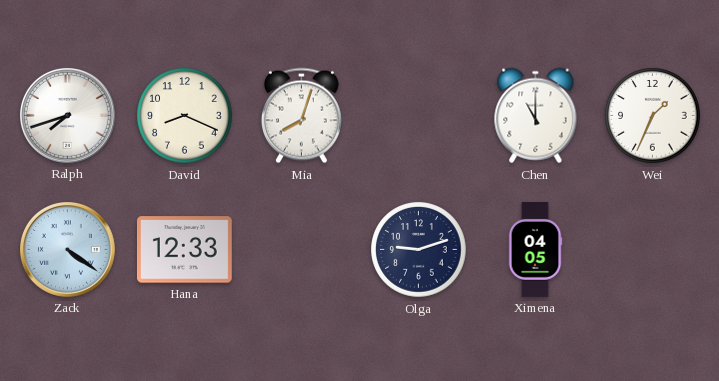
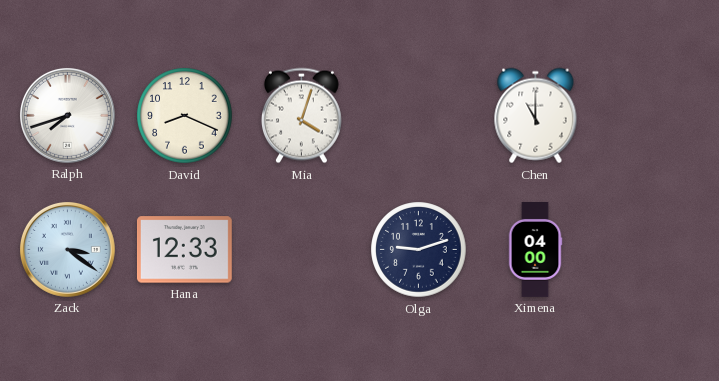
Mia: 8:03 -> 4:03 (301, 116)
Wei: 1:34 -> none (653, 116)
Zack: 4:21 -> 3:21 (67, 249)
Ximena: 04:05 -> 04:00 (535, 250)
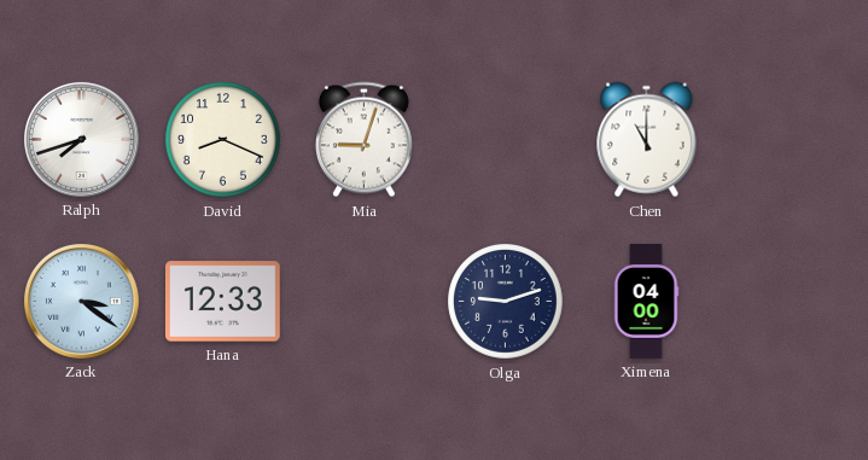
Mia: 4:03 -> 9:03 (363, 140)
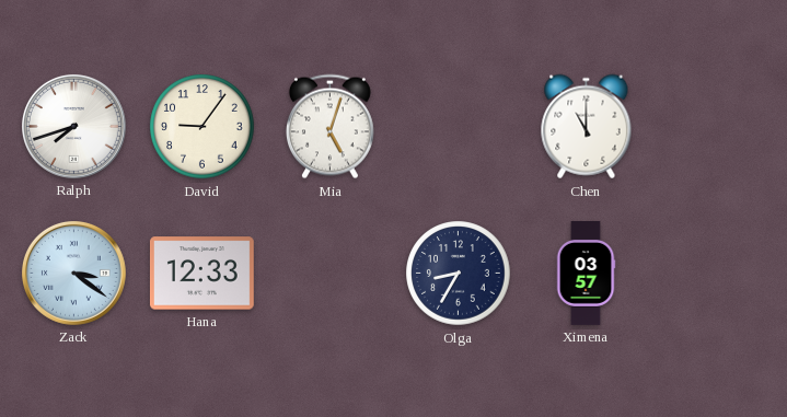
David: 8:19 -> 9:06 (202, 127)
Mia: 9:03 -> 5:03 (329, 127)
Olga: 9:12 -> 8:35 (459, 274)
Ximena: 04:00 -> 03:57 (586, 274)
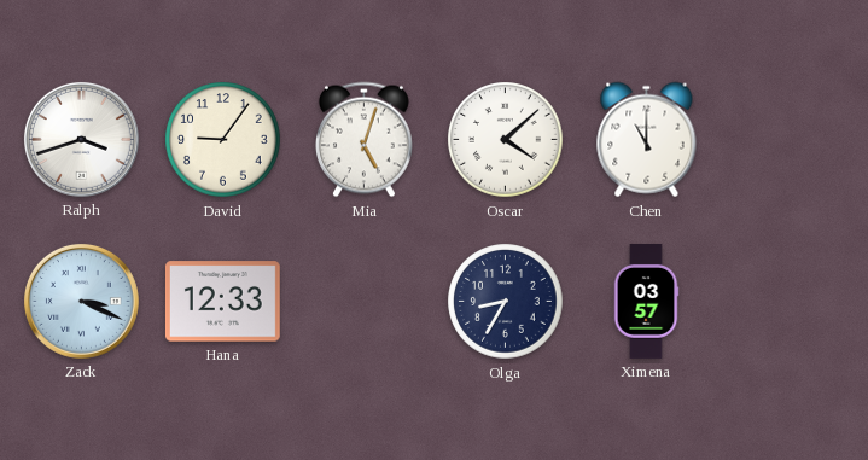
Ralph: 7:42 -> 3:42 (81, 139)
Oscar: none -> 4:08 (506, 140)
Zack: 3:21 -> 3:19 (81, 301)
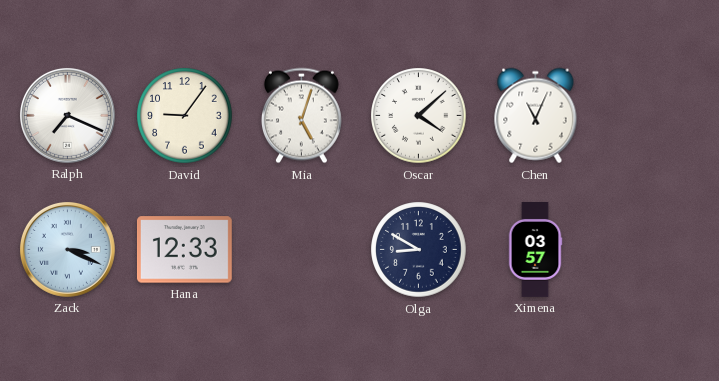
Ralph: 3:42 -> 7:19 (67, 115)
Chen: 11:00 -> 11:04 (536, 116)
Olga: 8:35 -> 8:50 (419, 250)
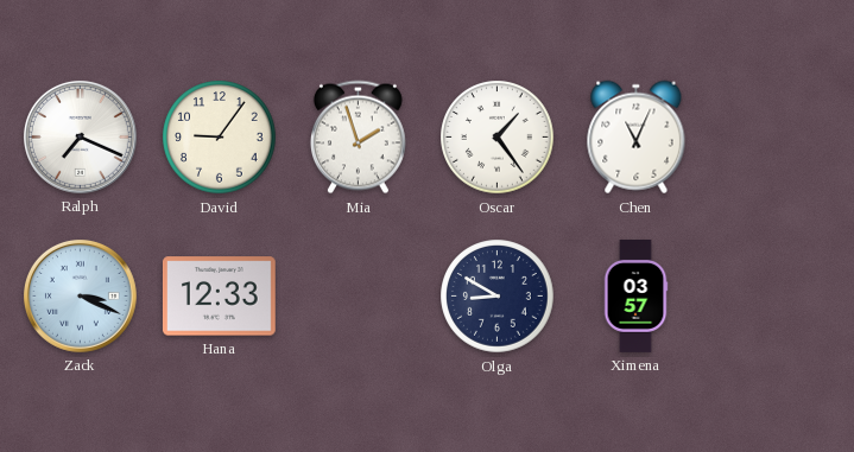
Mia: 5:03 -> 1:57 (358, 138)
Oscar: 4:08 -> 1:24 (498, 138)
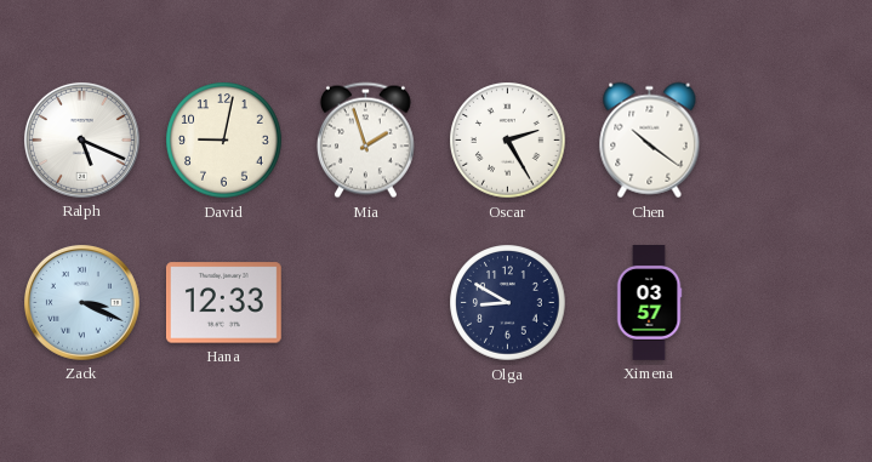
Ralph: 7:19 -> 5:19 (81, 139)
David: 9:06 -> 9:02 (224, 141)
Oscar: 1:24 -> 2:25 (508, 141)
Chen: 11:04 -> 10:21 (650, 141)
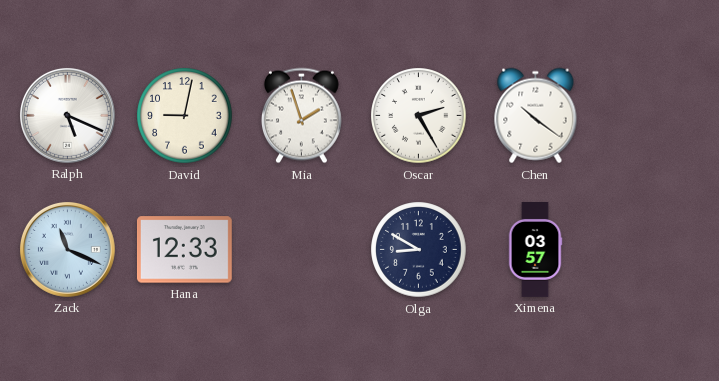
Zack: 3:19 -> 11:19 (67, 249)
